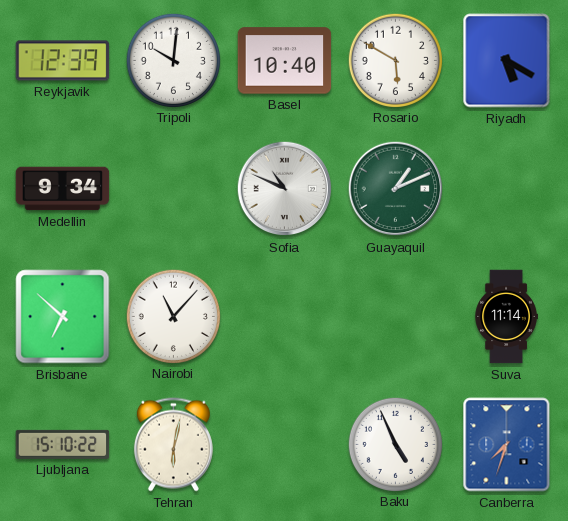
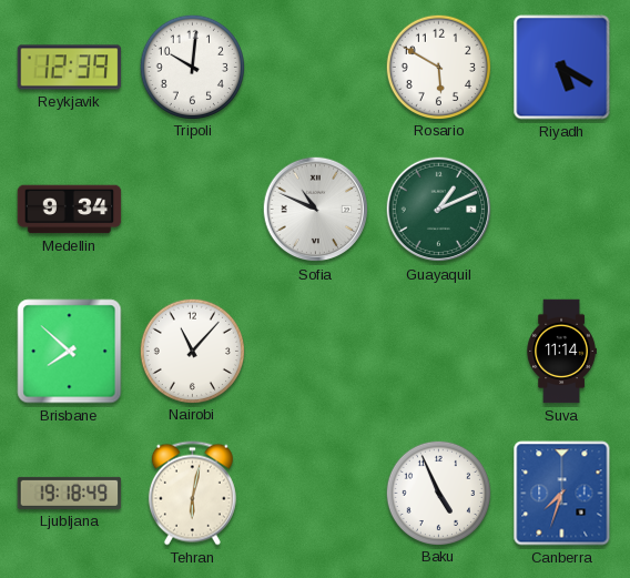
Basel: 10:40 -> none (285, 61)
Brisbane: 6:52 -> 7:52 (70, 352)
Ljubljana: 15:10 -> 19:18 (70, 493)
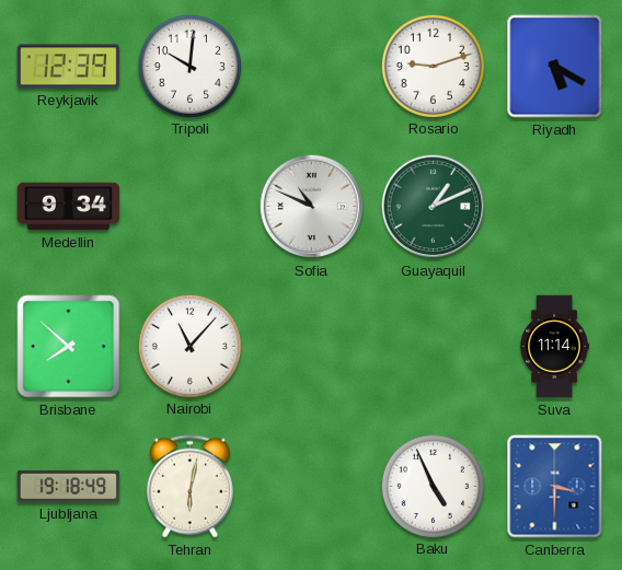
Rosario: 5:50 -> 9:12 (433, 66)
Canberra: 7:33 -> 3:30 (555, 487)
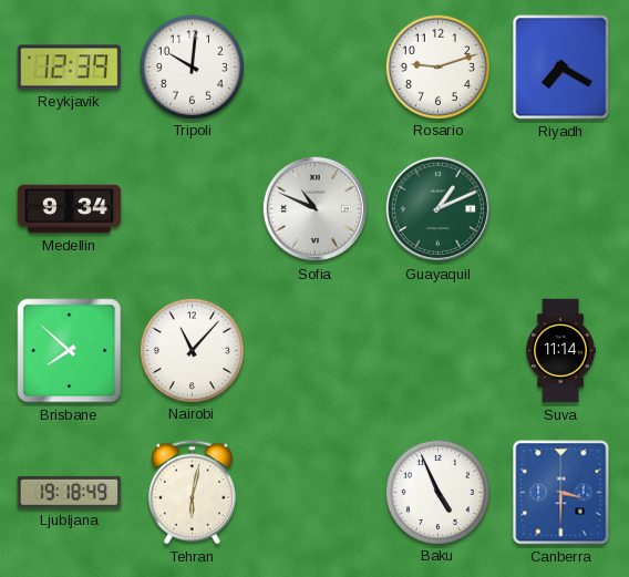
Riyadh: 5:20 -> 7:20 (561, 68)
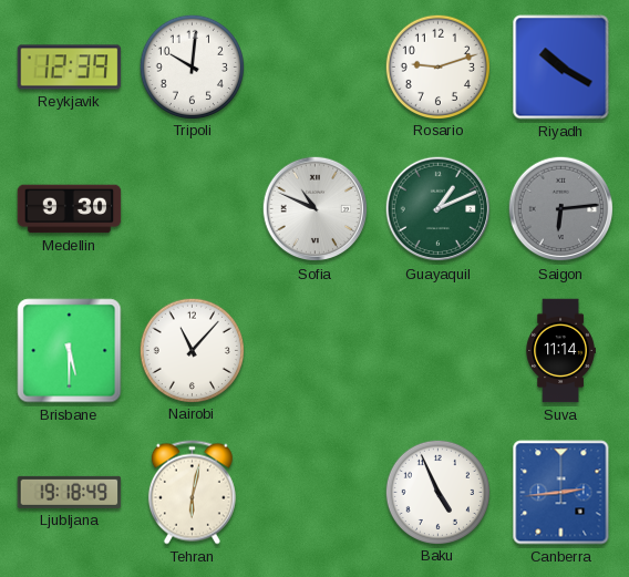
Riyadh: 7:20 -> 10:20 (561, 68)
Medellin: 9:34 -> 9:30 (70, 209)
Saigon: none -> 6:14 (561, 209)
Brisbane: 7:52 -> 5:30 (70, 351)
Canberra: 3:30 -> 2:44 (561, 493)
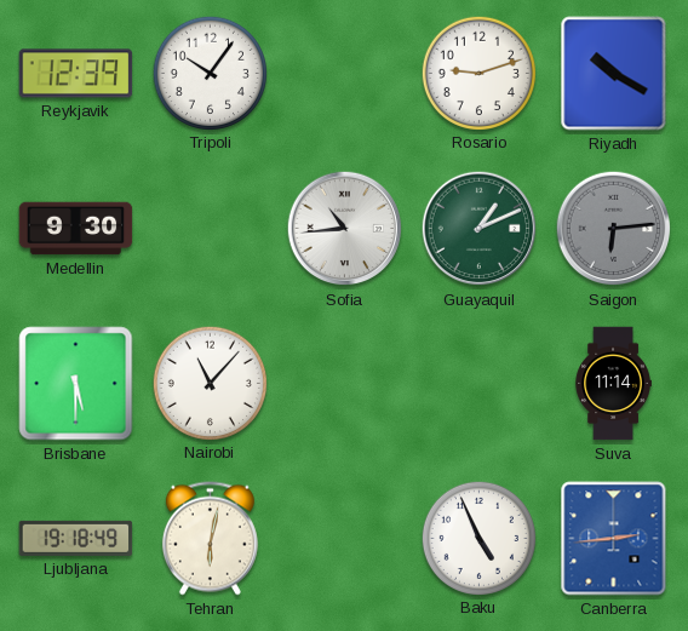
Tripoli: 10:01 -> 10:06 (210, 73)
Sofia: 10:49 -> 10:44 (345, 229)
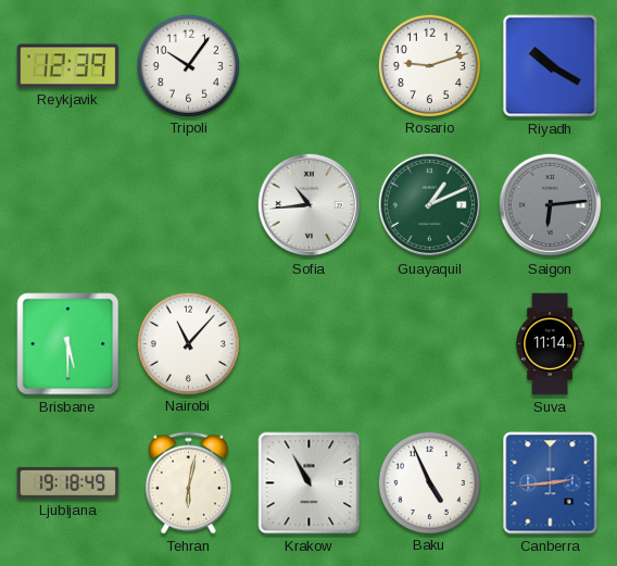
Medellin: 9:30 -> none (76, 229)
Krakow: none -> 10:55 (310, 483)
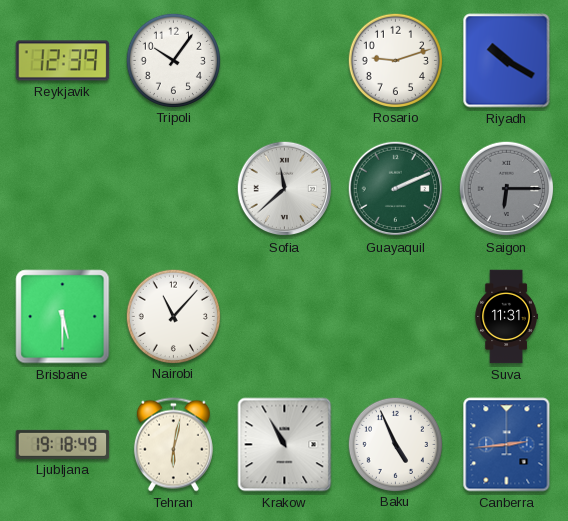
Sofia: 10:44 -> 11:38 (285, 189)
Guayaquil: 1:11 -> 2:11 (396, 189)
Saigon: 6:14 -> 6:15 (507, 189)
Suva: 11:14 -> 11:31 (506, 317)
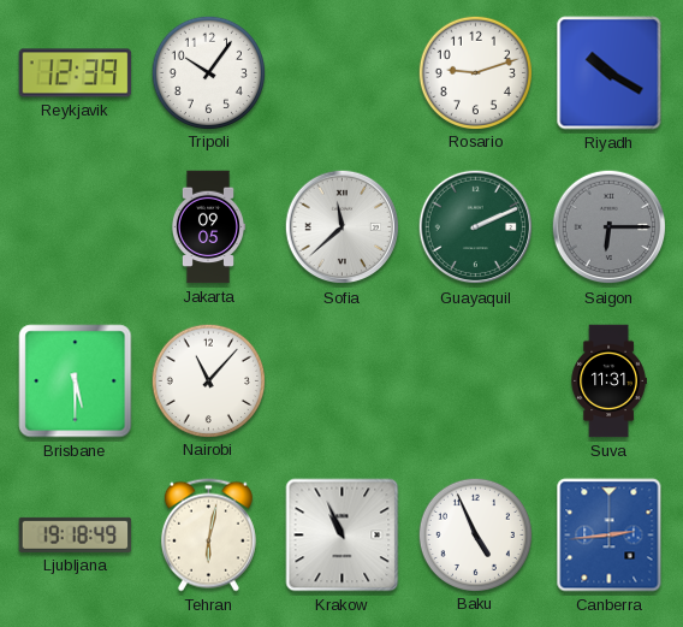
Jakarta: none -> 09:05 (208, 227)
Krakow: 10:55 -> 10:56 (343, 536)
